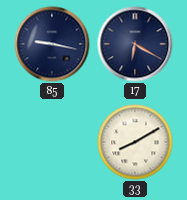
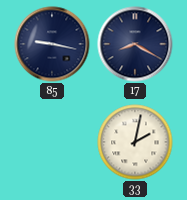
17: 6:20 -> 8:20 (135, 44)
33: 8:10 -> 2:02 (135, 142)
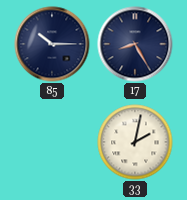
85: 9:17 -> 10:15 (52, 44)
17: 8:20 -> 8:25 (135, 44)
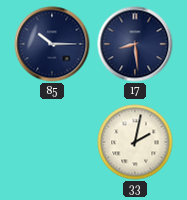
17: 8:25 -> 8:29 (135, 44)
